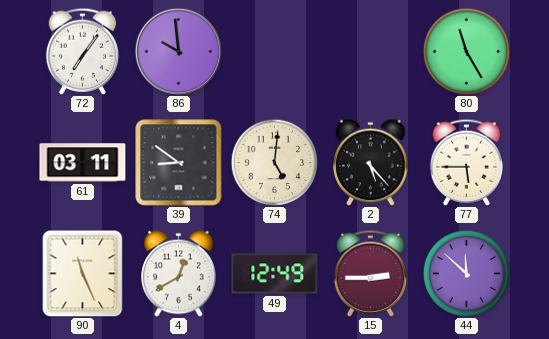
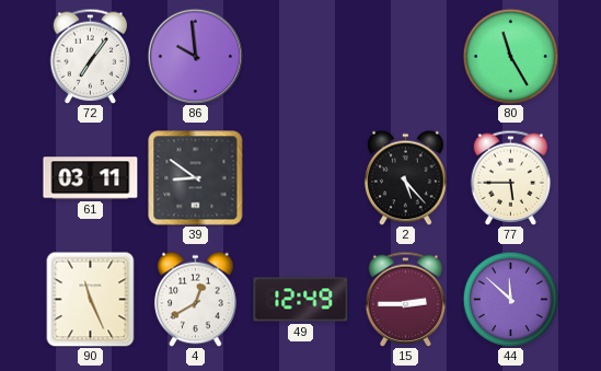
74: 5:01 -> none (274, 162)
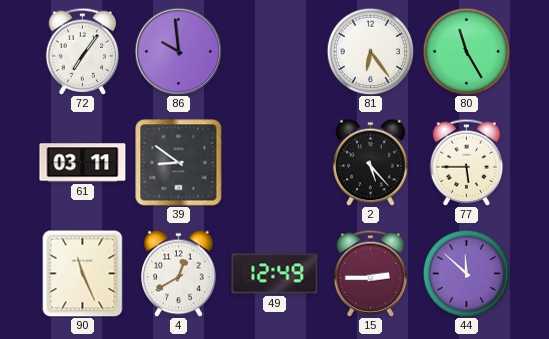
81: none -> 6:24 (370, 51)
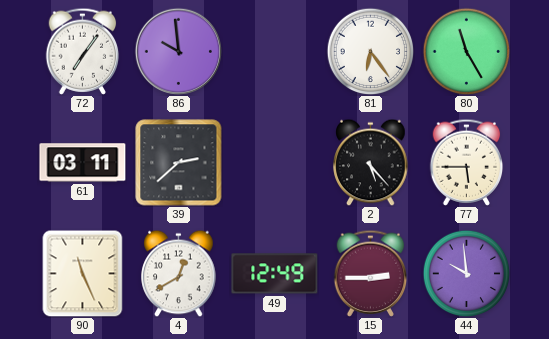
39: 8:51 -> 2:38 (179, 163)
44: 11:52 -> 9:59 (466, 273)
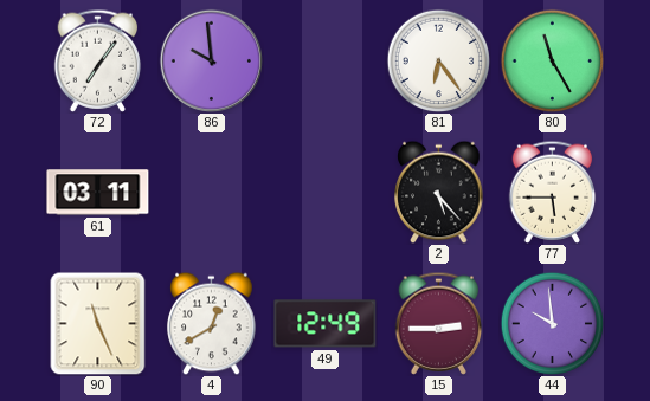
39: 2:38 -> none (179, 163)
